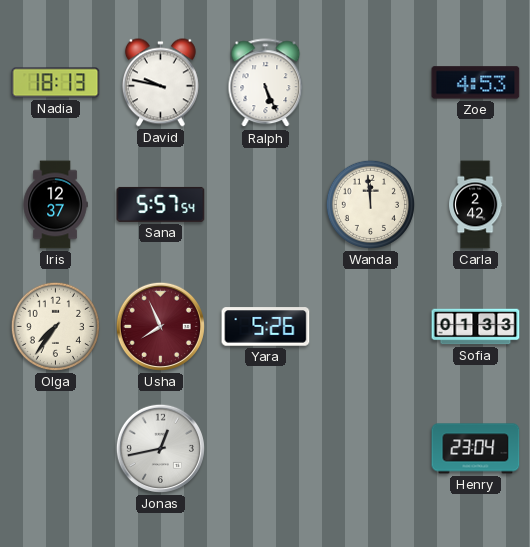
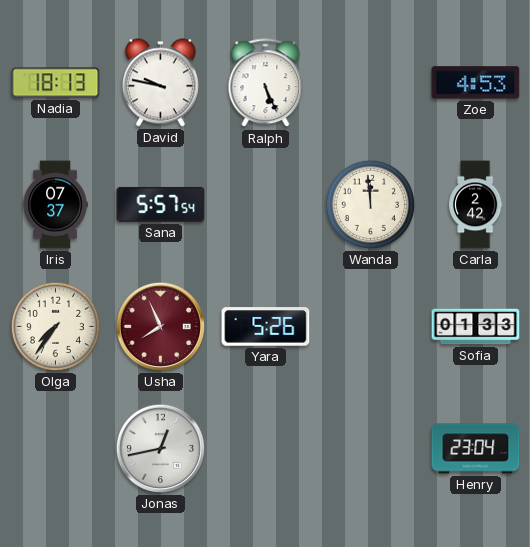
Iris: 12:37 -> 07:37 (55, 205)
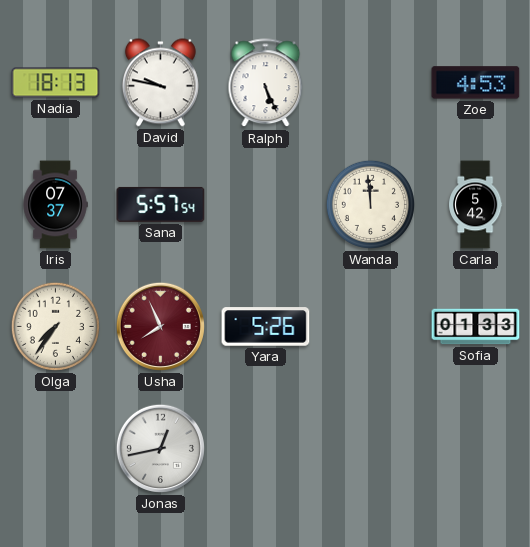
Carla: 2:42 -> 5:42 (476, 205)
Henry: 23:04 -> none (476, 449)
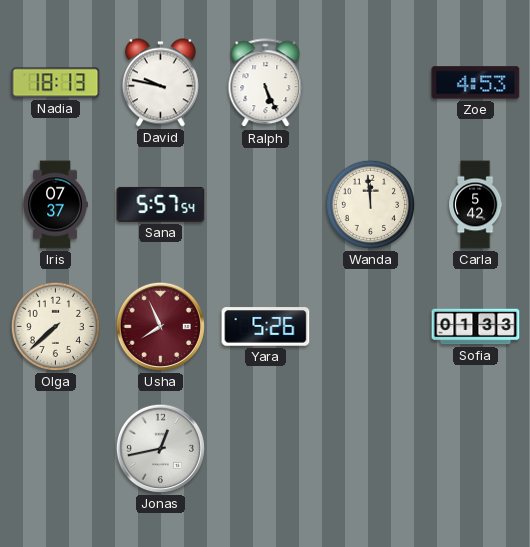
Olga: 7:36 -> 7:38 (55, 326)
